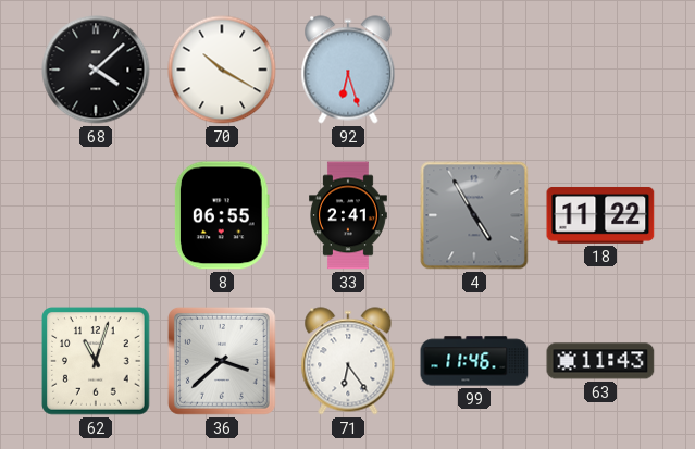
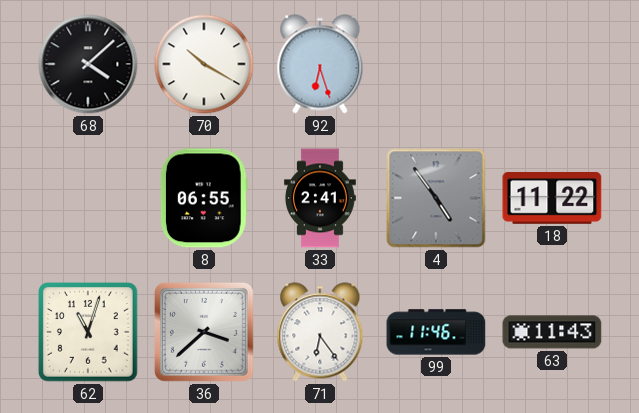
4: 4:55 -> 4:54 (436, 198)
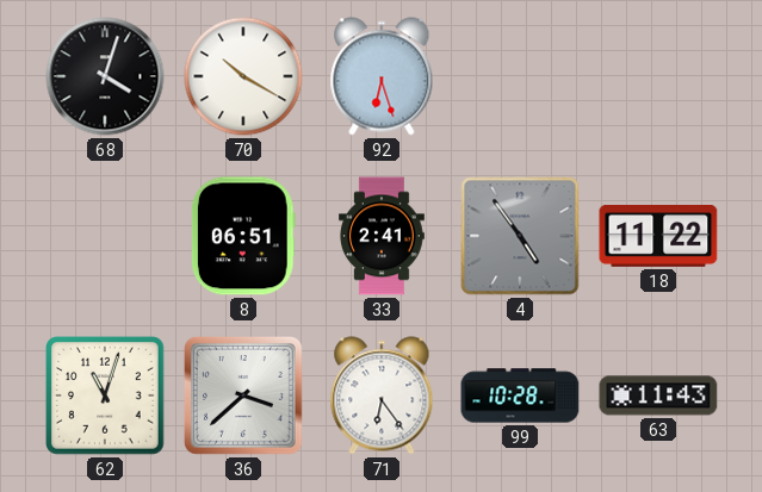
68: 4:08 -> 4:03 (105, 76)
8: 06:55 -> 06:51 (243, 236)
99: 11:46 -> 10:28 (520, 396)
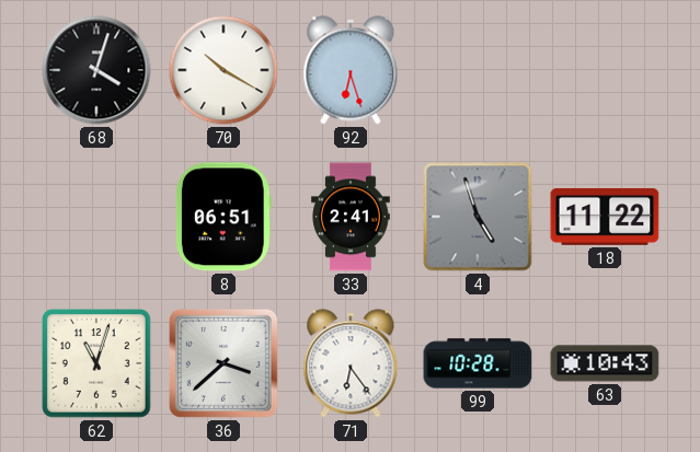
4: 4:54 -> 4:57 (478, 217)
63: 11:43 -> 10:43 (605, 363)
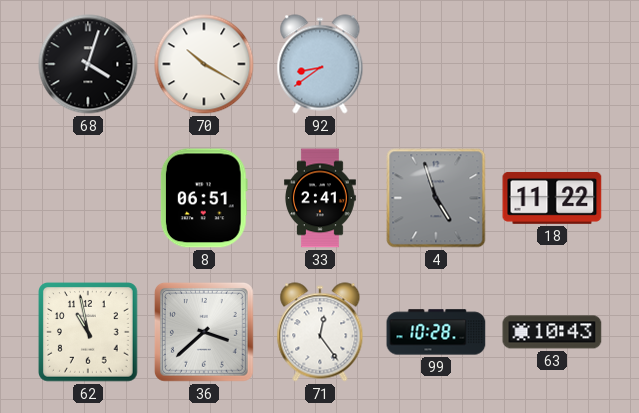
92: 6:27 -> 8:39 (320, 64)
62: 11:03 -> 10:58 (88, 332)
71: 6:24 -> 12:24 (320, 332)
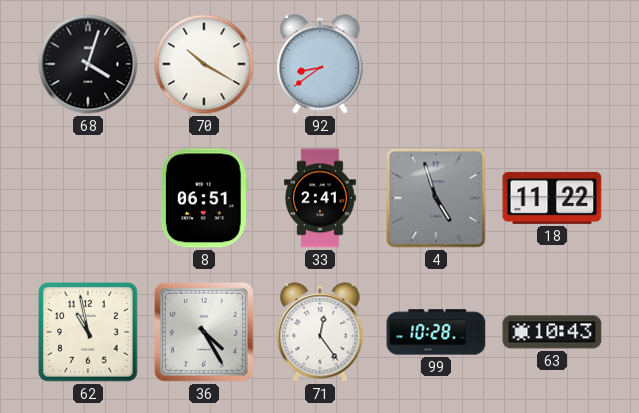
36: 3:38 -> 4:25 (204, 332)
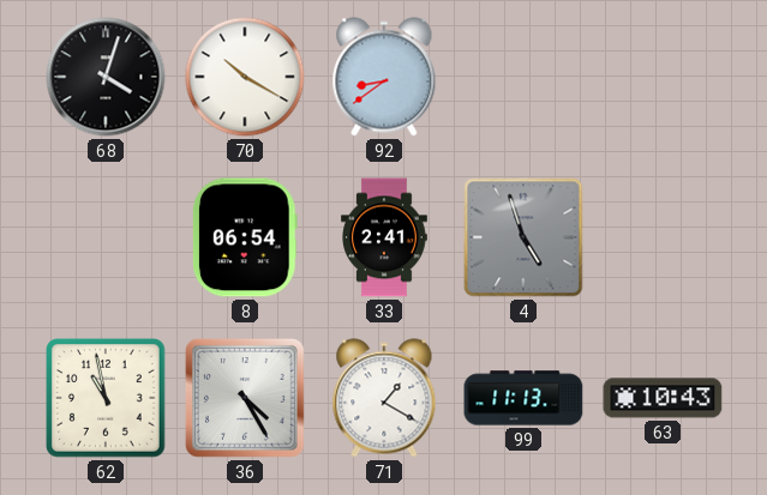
8: 06:51 -> 06:54 (245, 237)
18: 11:22 -> none (552, 198)
71: 12:24 -> 1:20 (384, 398)
99: 10:28 -> 11:13 (523, 398)
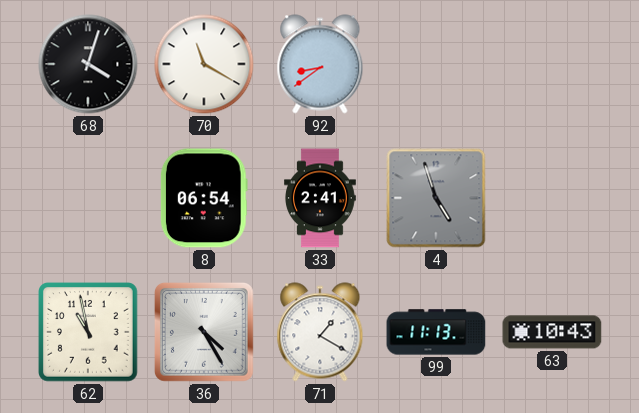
70: 10:20 -> 11:20 (204, 64)
